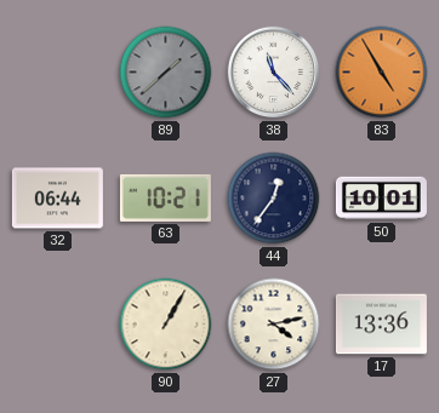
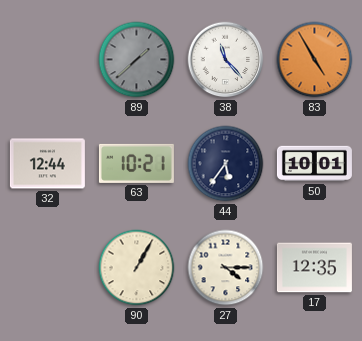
32: 06:44 -> 12:44 (47, 164)
44: 12:36 -> 5:36 (226, 164)
27: 4:13 -> 4:15 (226, 268)
17: 13:36 -> 12:35 (314, 268)
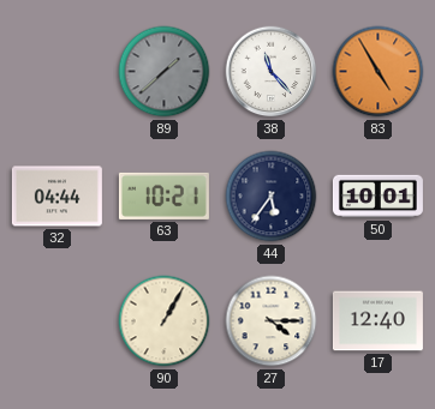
32: 12:44 -> 04:44 (56, 197)
17: 12:35 -> 12:40 (377, 321)
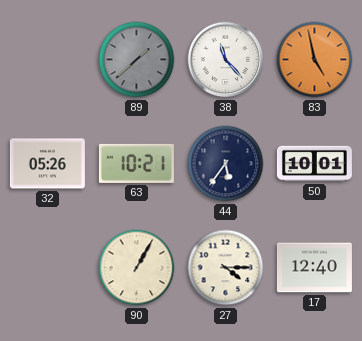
83: 4:55 -> 4:58 (315, 60)
32: 04:44 -> 05:26 (47, 164)
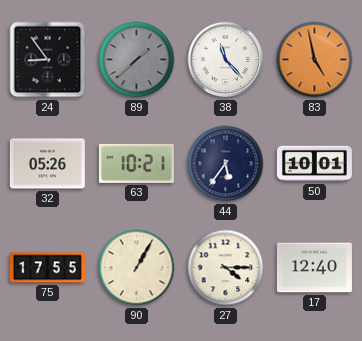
24: none -> 8:54 (48, 60)
75: none -> 17:55 (47, 268)
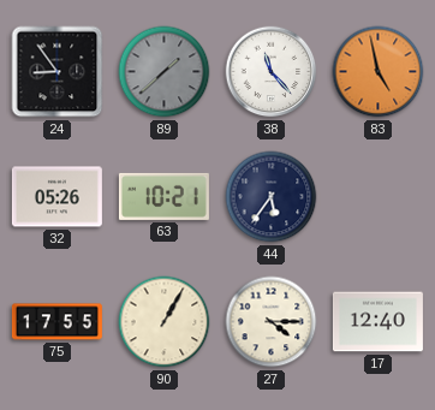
50: 10:01 -> none (314, 164)
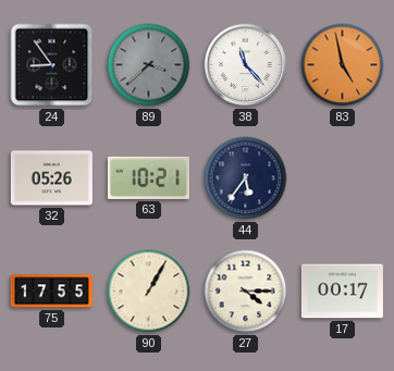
89: 1:38 -> 3:38 (149, 65)
17: 12:40 -> 00:17 (342, 292)
